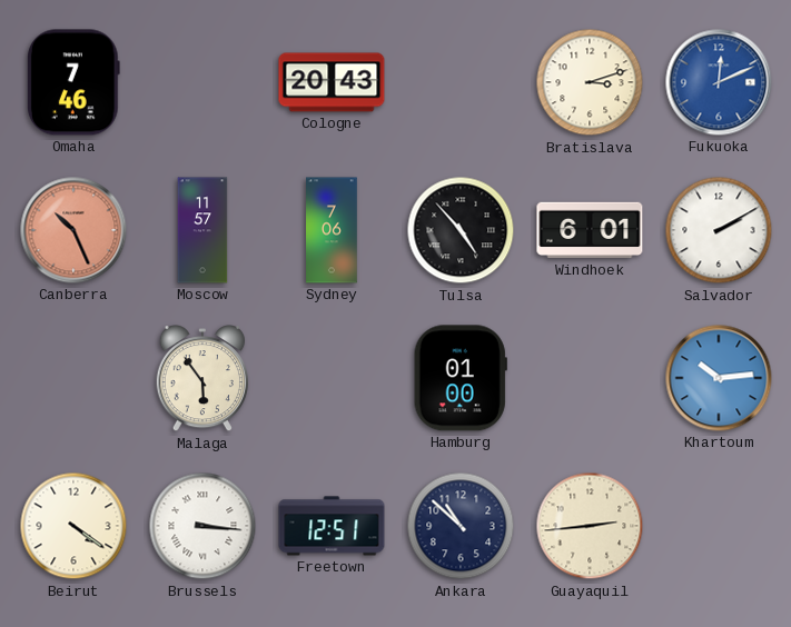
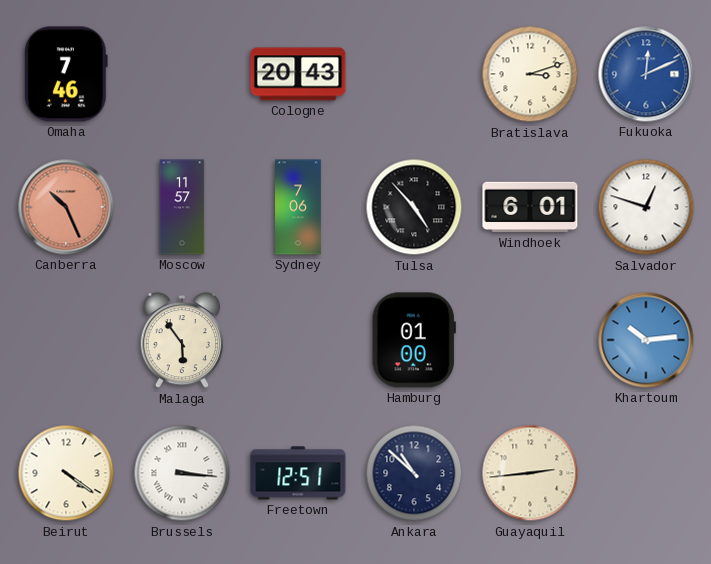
Salvador: 2:10 -> 12:48 (646, 207)
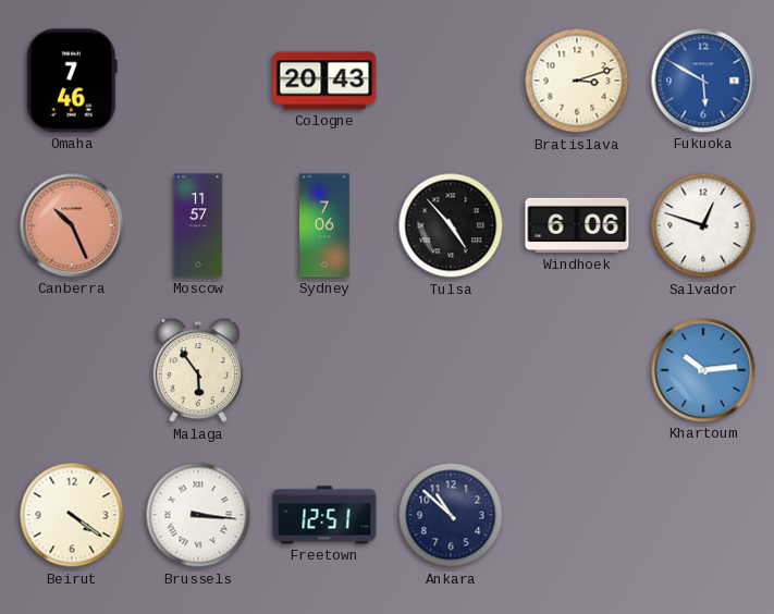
Fukuoka: 12:11 -> 5:50 (703, 81)
Windhoek: 6:01 -> 6:06 (577, 225)
Hamburg: 01:00 -> none (414, 340)
Guayaquil: 2:44 -> none (530, 473)
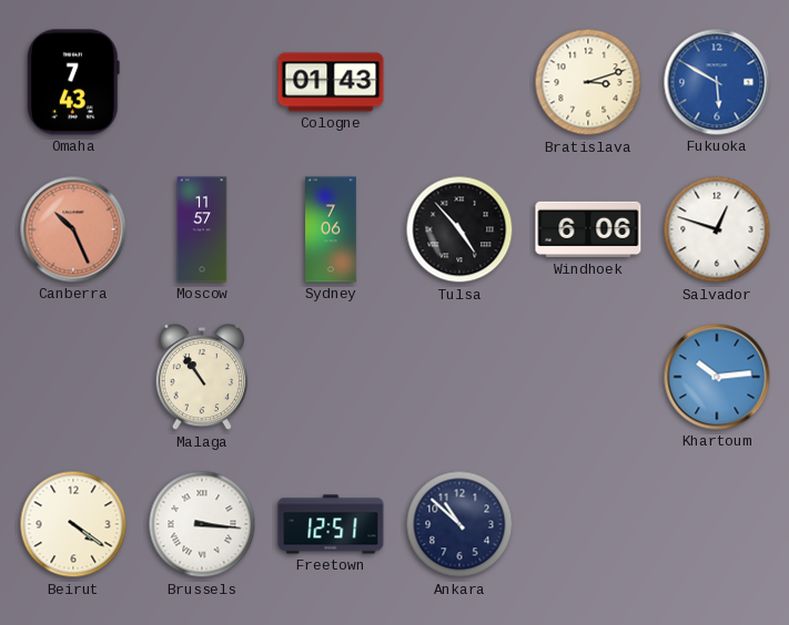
Omaha: 7:46 -> 7:43 (73, 82)
Cologne: 20:43 -> 01:43 (331, 82)
Malaga: 5:54 -> 10:54 (201, 377)
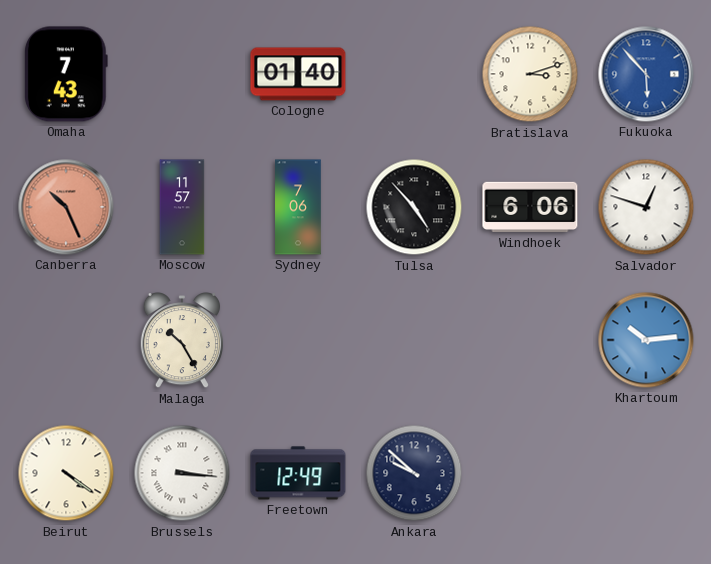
Cologne: 01:43 -> 01:40 (298, 74)
Fukuoka: 5:50 -> 5:53 (646, 74)
Malaga: 10:54 -> 10:25 (181, 340)
Freetown: 12:51 -> 12:49 (298, 473)
Ankara: 10:52 -> 9:52 (414, 473)
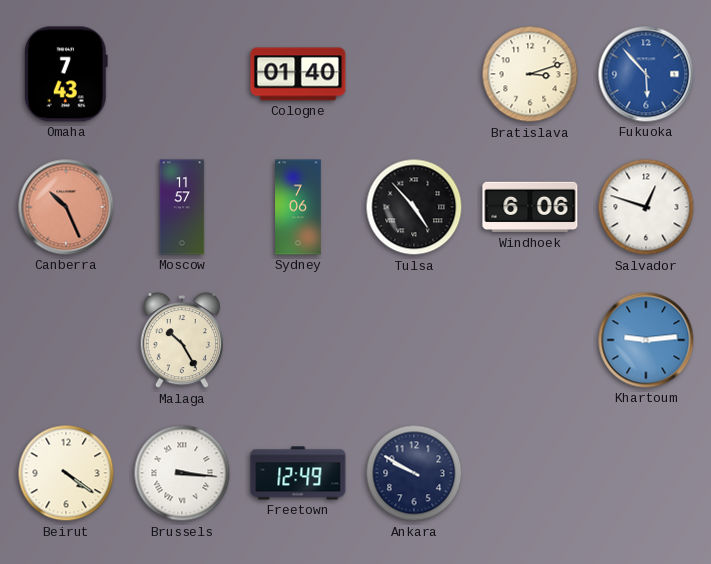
Khartoum: 10:14 -> 9:14 (646, 340)
Ankara: 9:52 -> 9:50 (414, 473)
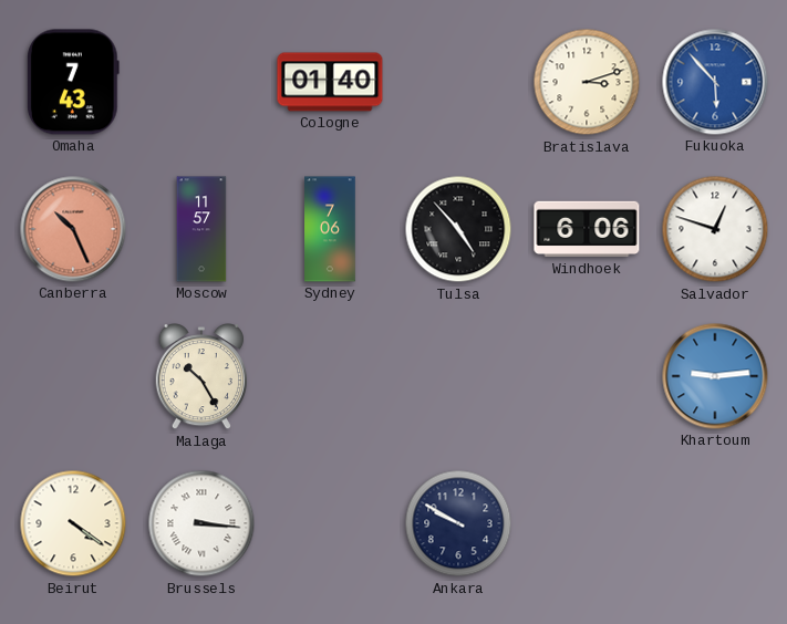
Freetown: 12:49 -> none (298, 473)
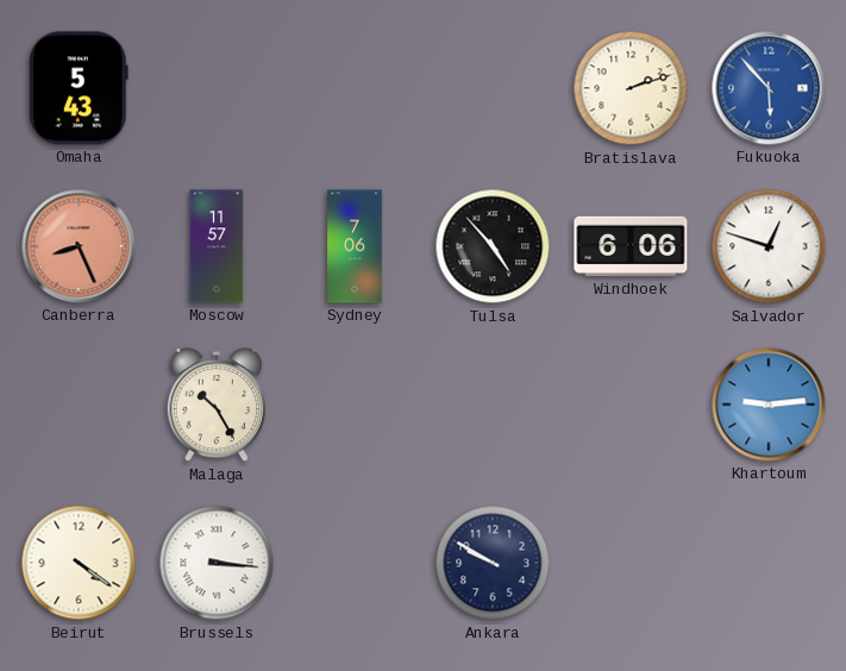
Omaha: 7:43 -> 5:43 (79, 88)
Cologne: 01:40 -> none (330, 82)
Bratislava: 3:12 -> 2:12 (631, 88)
Canberra: 10:26 -> 8:26 (79, 246)
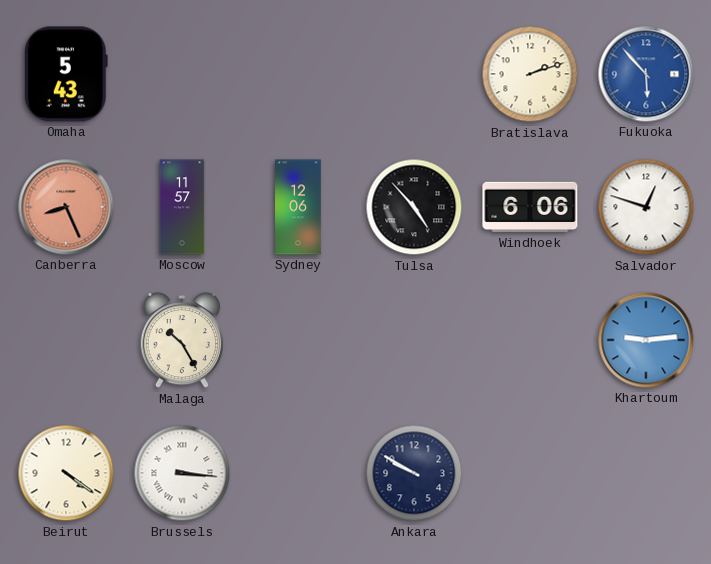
Sydney: 7:06 -> 12:06 (298, 207)
